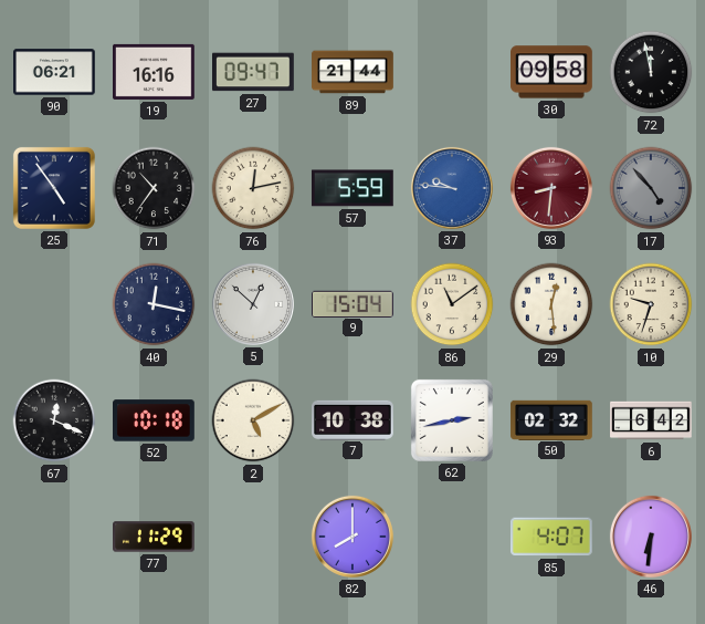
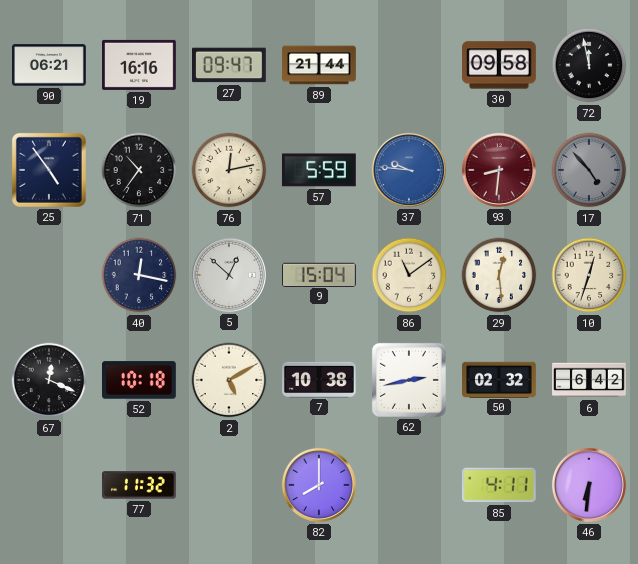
10: 9:33 -> 12:33 (589, 275)
77: 11:29 -> 11:32 (139, 485)
85: 4:07 -> 4:11 (499, 485)
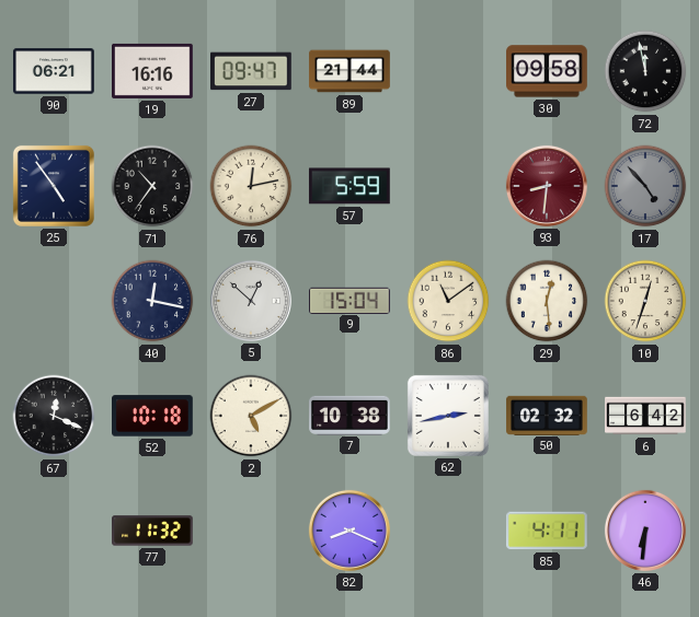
37: 9:46 -> none (409, 170)
82: 8:00 -> 8:19 (349, 531)
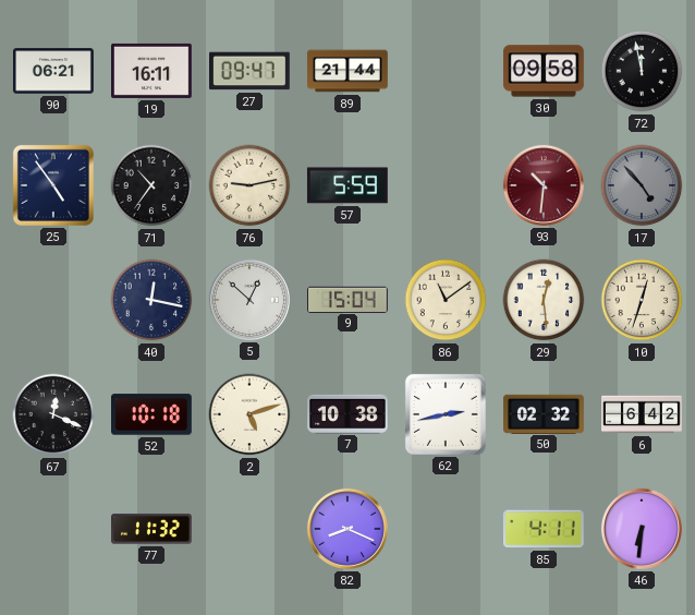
19: 16:16 -> 16:11 (153, 71)
76: 12:13 -> 9:13 (249, 185)
93: 8:31 -> 10:31 (544, 185)
2: 5:10 -> 5:12 (249, 414)
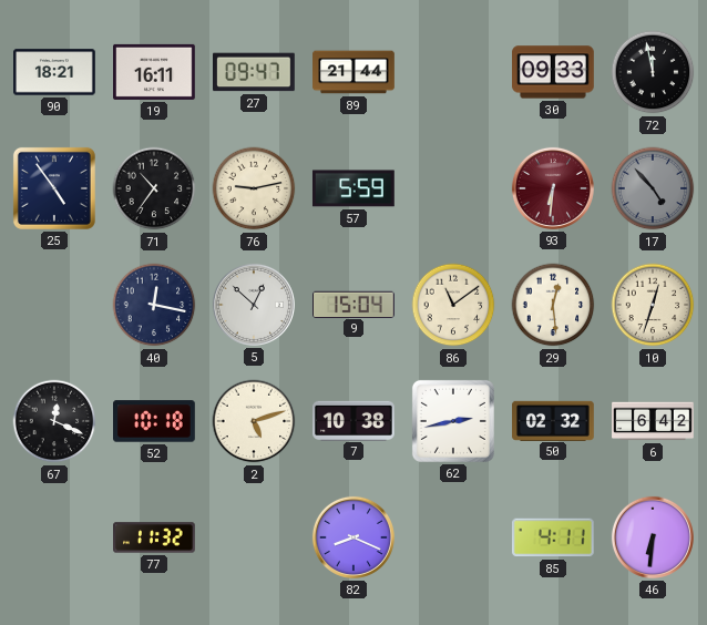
90: 06:21 -> 18:21 (55, 72)
30: 09:58 -> 09:33 (554, 72)
93: 10:31 -> 6:31 (553, 188)
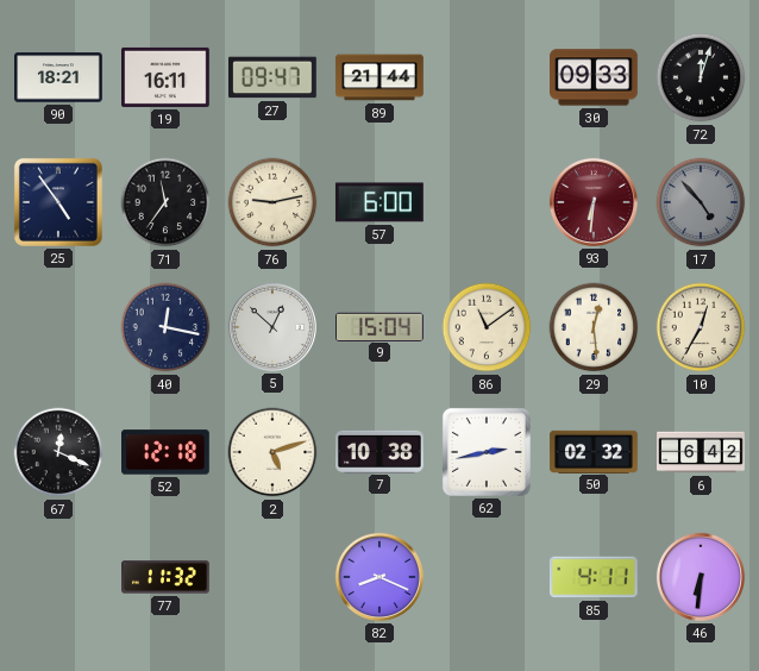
72: 11:58 -> 12:03 (701, 77)
71: 10:36 -> 11:36 (165, 202)
57: 5:59 -> 6:00 (379, 202)
10: 12:33 -> 12:35 (701, 327)
52: 10:18 -> 12:18 (167, 452)
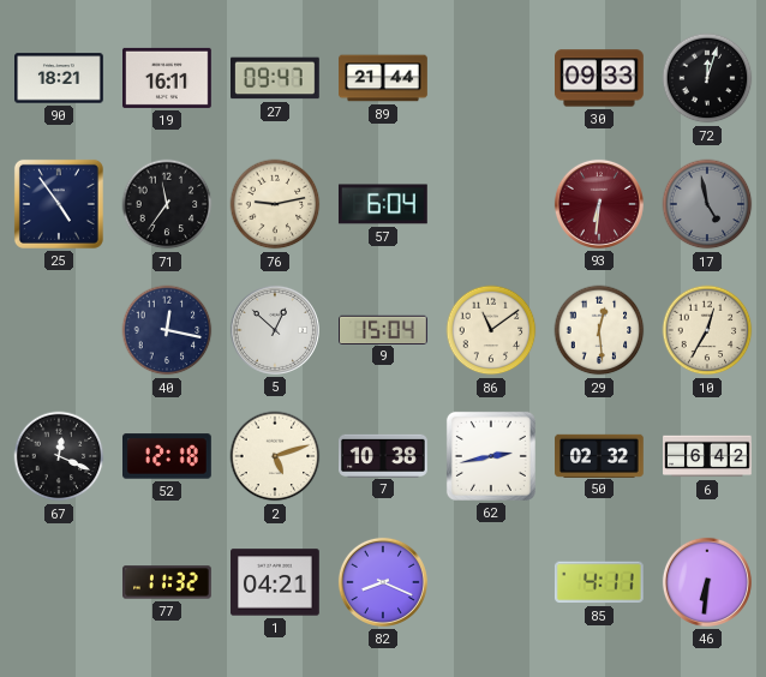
57: 6:00 -> 6:04 (383, 204)
17: 4:53 -> 4:58 (707, 204)
1: none -> 04:21 (276, 582)
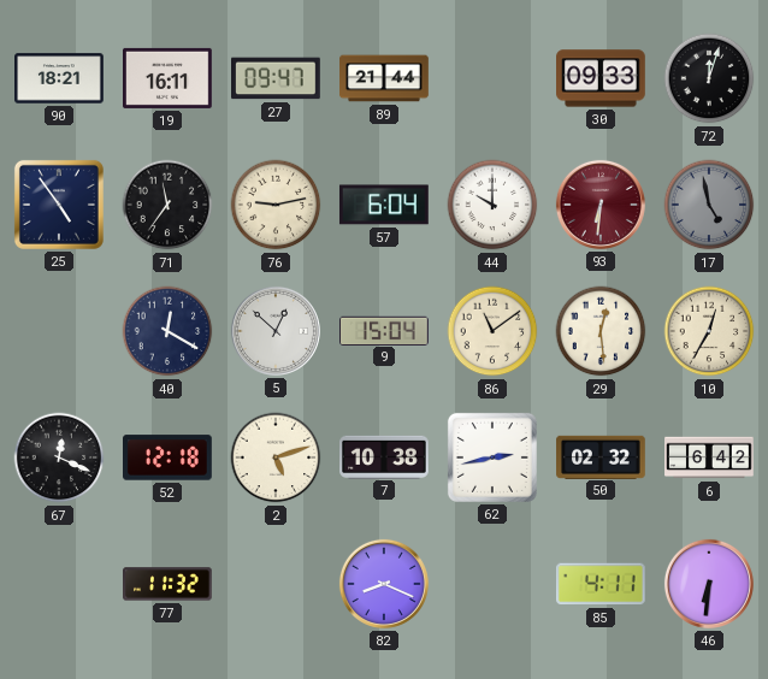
44: none -> 10:00 (492, 205)
40: 12:17 -> 12:20 (167, 331)
1: 04:21 -> none (276, 582)
